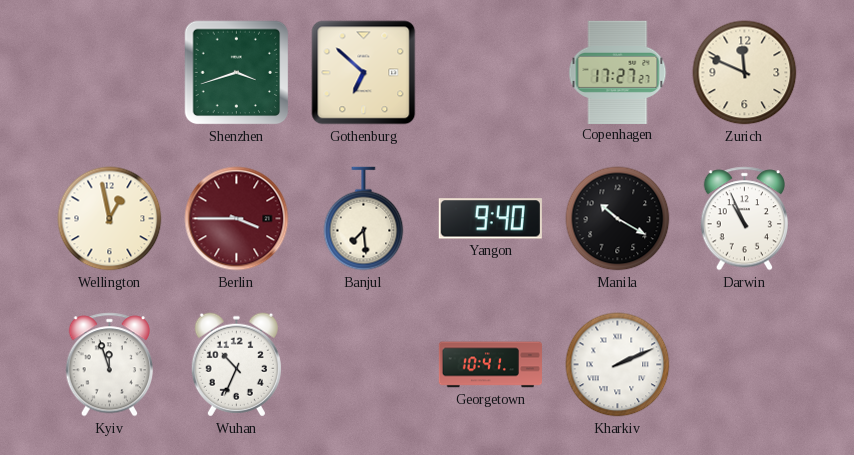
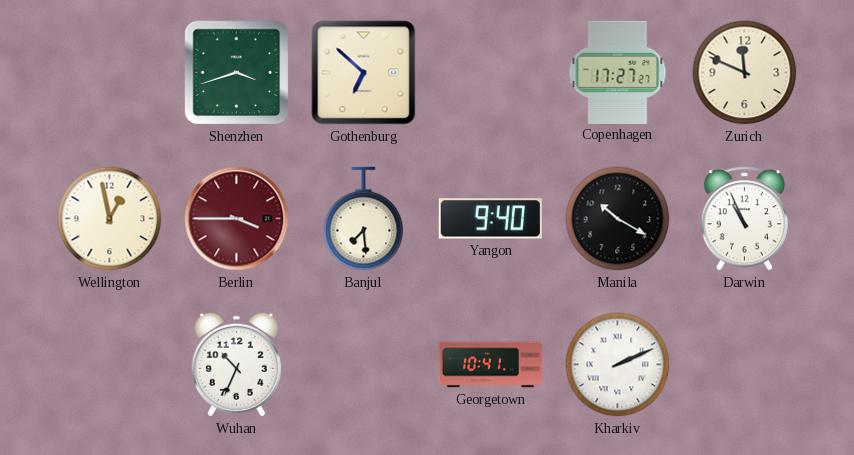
Kyiv: 11:57 -> none (110, 365)
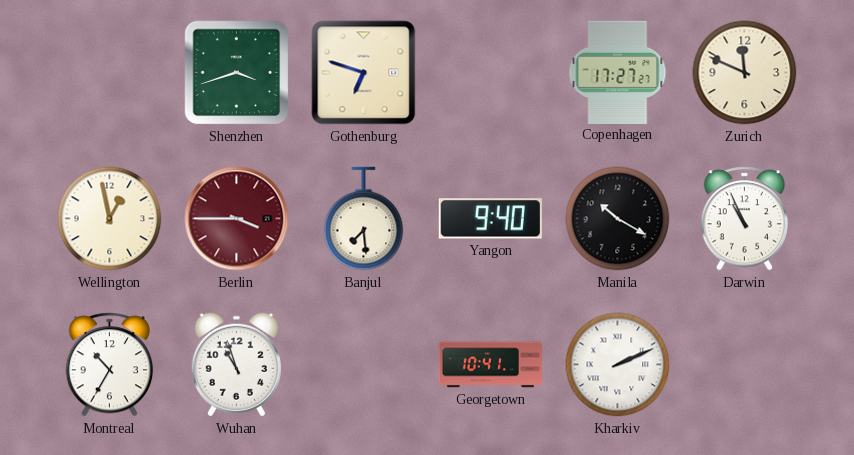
Gothenburg: 6:52 -> 6:48 (364, 73)
Montreal: none -> 10:35 (110, 365)
Wuhan: 10:34 -> 10:57 (236, 365)
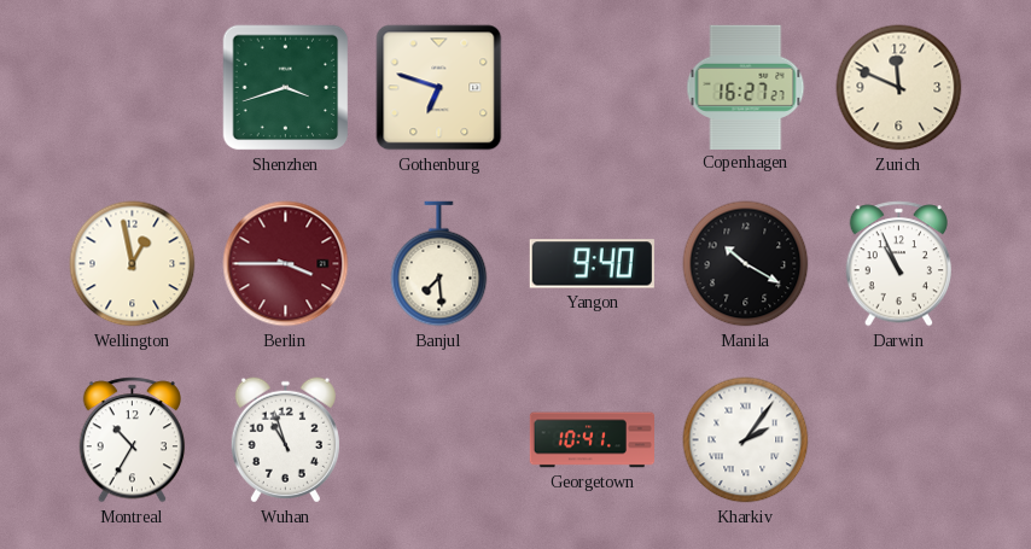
Copenhagen: 17:27 -> 16:27 (746, 87)
Kharkiv: 2:11 -> 2:06 (746, 440)
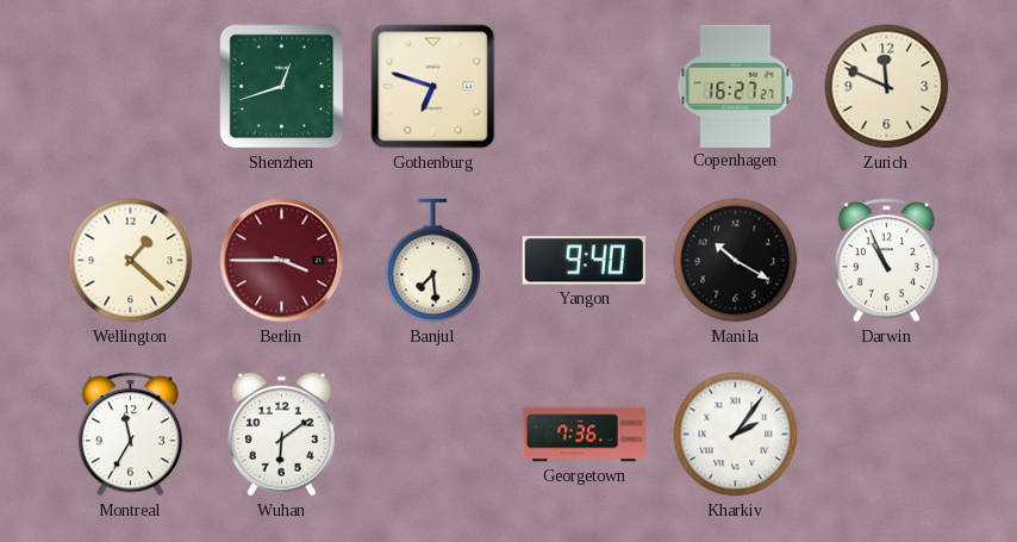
Shenzhen: 3:42 -> 12:42 (282, 87)
Wellington: 12:58 -> 1:22 (131, 261)
Montreal: 10:35 -> 11:35 (131, 435)
Wuhan: 10:57 -> 6:09 (281, 435)
Georgetown: 10:41 -> 7:36 (584, 435)
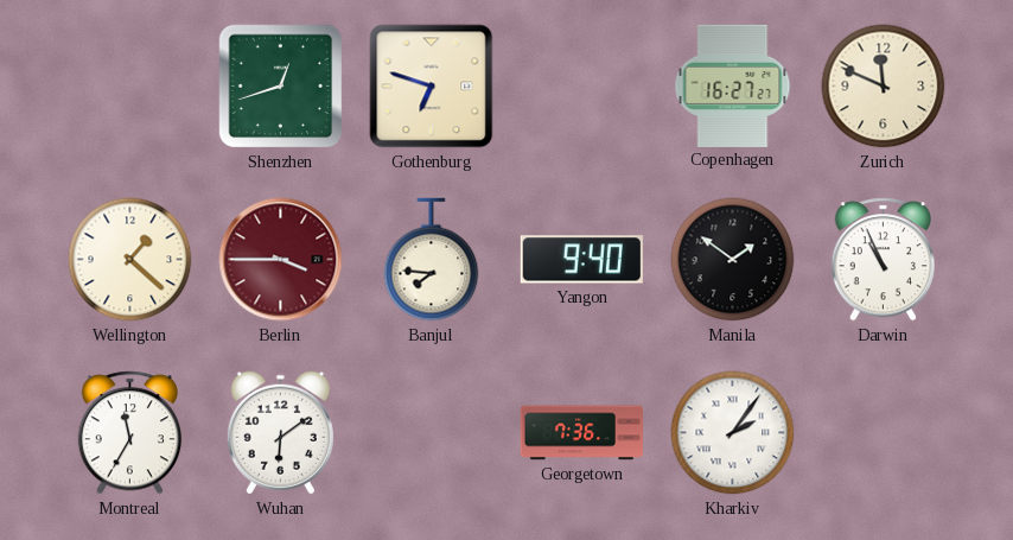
Banjul: 7:29 -> 7:46 (432, 260)
Manila: 10:20 -> 1:51 (733, 260)
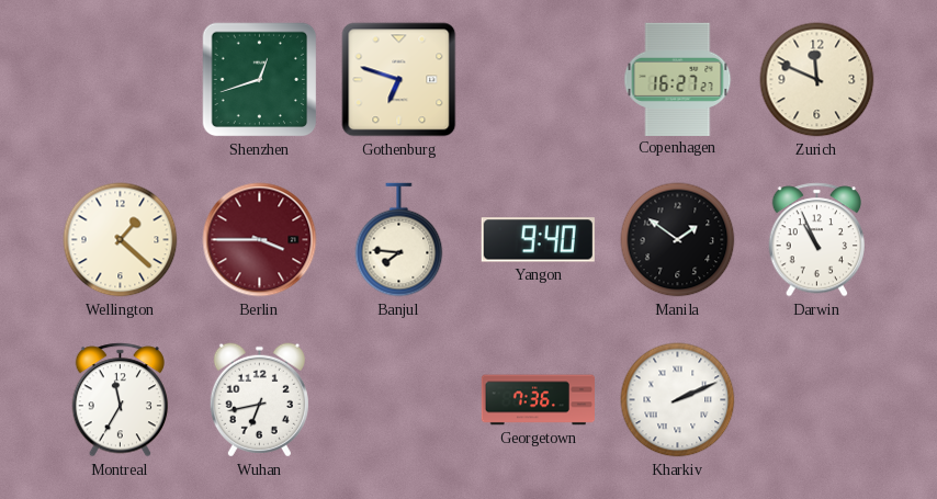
Wuhan: 6:09 -> 6:43 (259, 400)
Kharkiv: 2:06 -> 2:11 (678, 400)
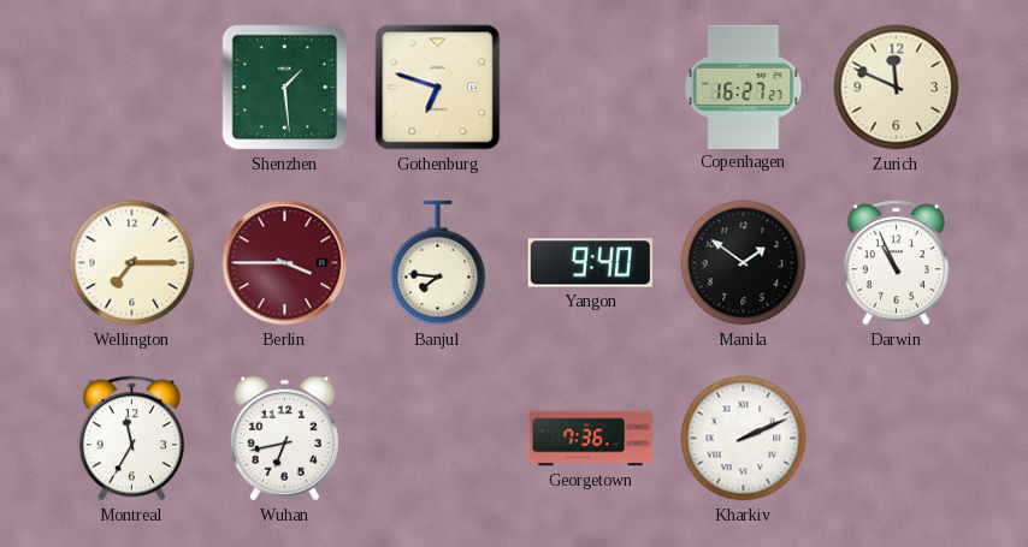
Shenzhen: 12:42 -> 1:29 (285, 88)
Wellington: 1:22 -> 7:15 (132, 263)
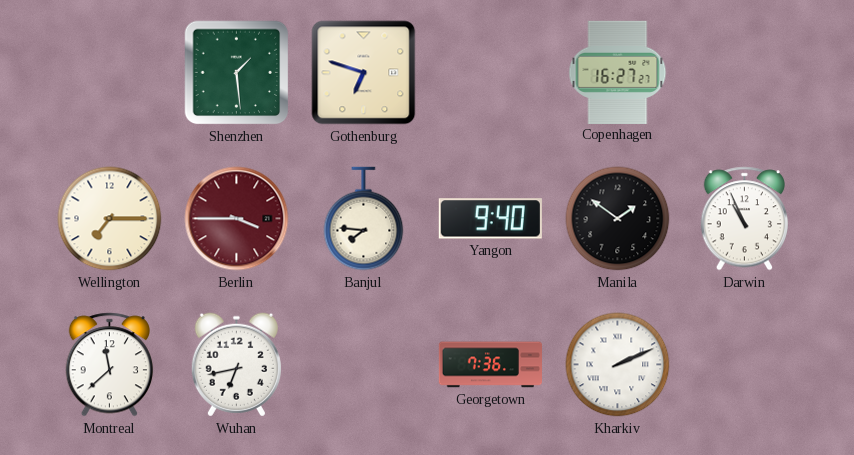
Zurich: 11:49 -> none (897, 88)
Montreal: 11:35 -> 11:38 (110, 365)
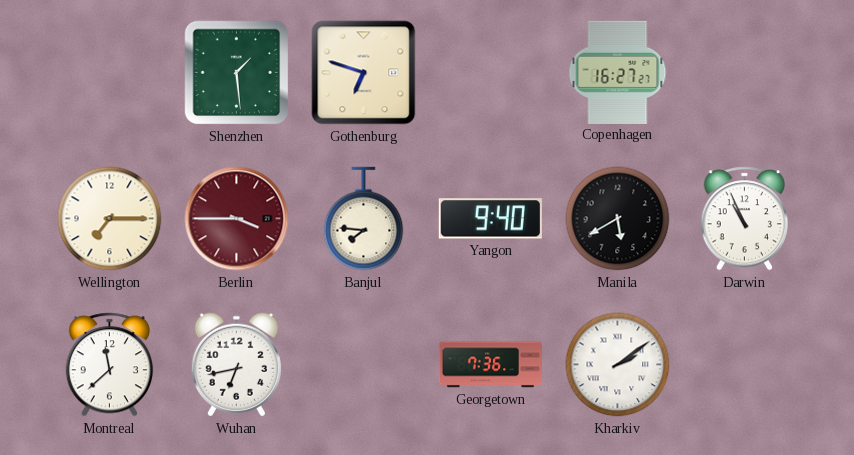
Manila: 1:51 -> 5:40 (618, 219)
Kharkiv: 2:11 -> 2:09 (618, 365)
